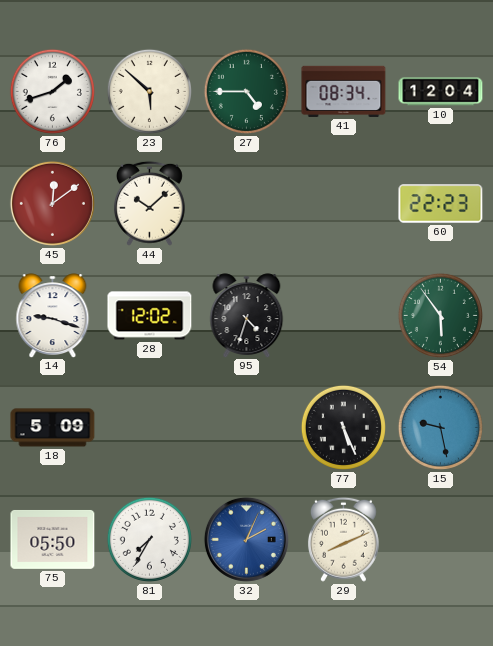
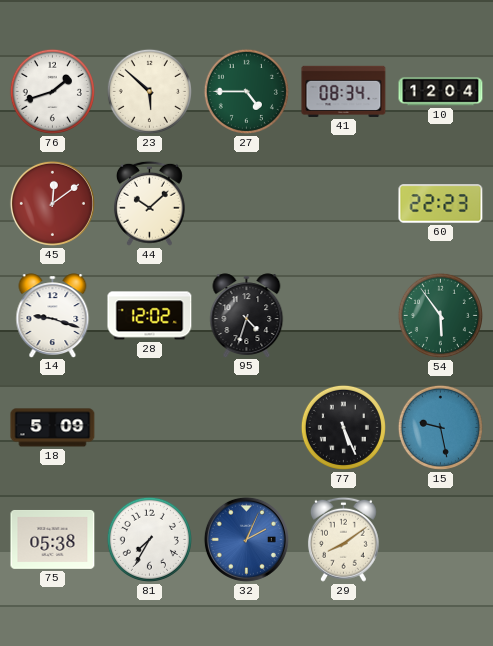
75: 05:50 -> 05:38 (53, 539)
29: 8:11 -> 8:09 (343, 539)
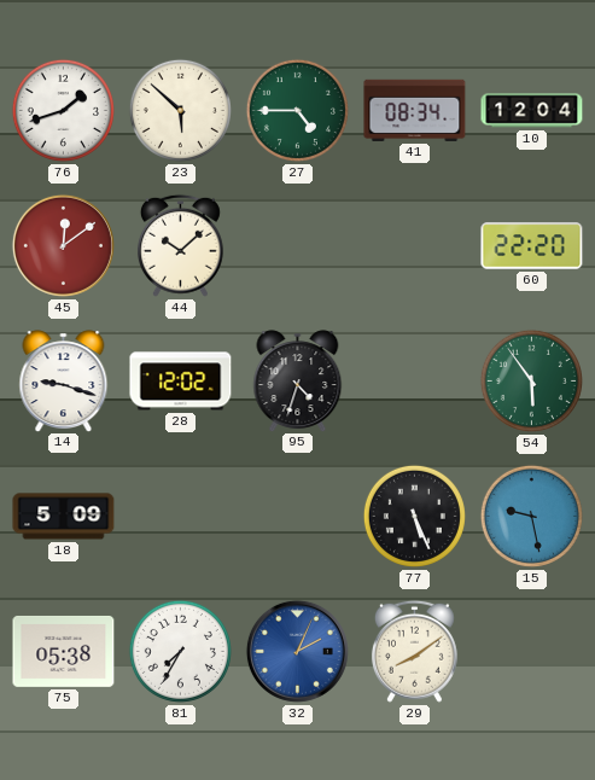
60: 22:23 -> 22:20 (532, 246)
